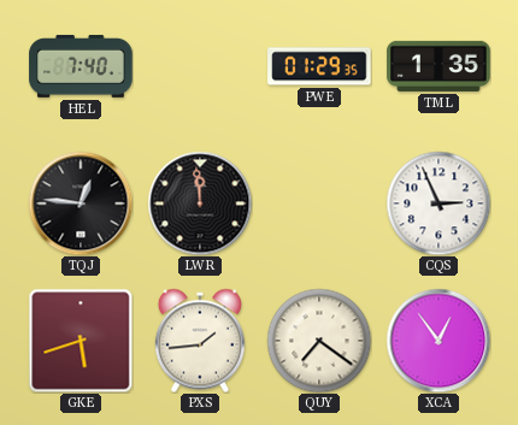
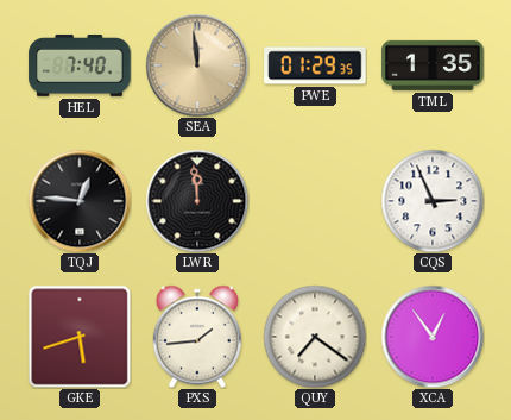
SEA: none -> 11:59 (197, 65)
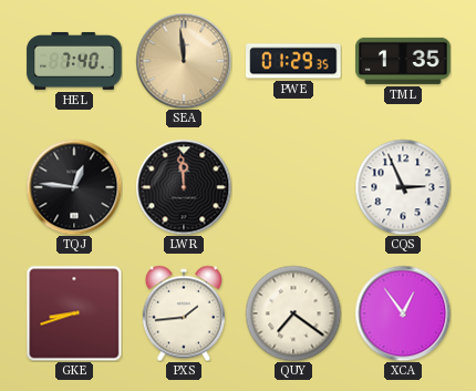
GKE: 5:42 -> 8:42 (74, 313)
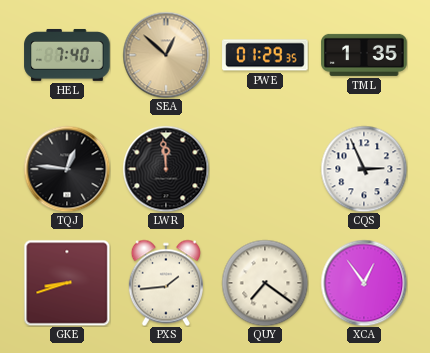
SEA: 11:59 -> 12:52 (166, 55)
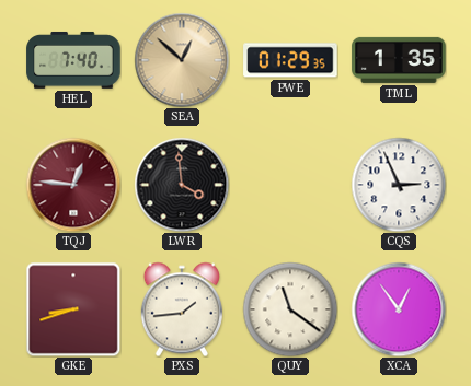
TQJ dial: black -> burgundy (73, 185)
LWR: 11:59 -> 3:59 (182, 185)
QUY: 7:21 -> 11:21 (290, 309)
